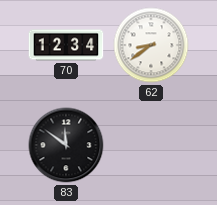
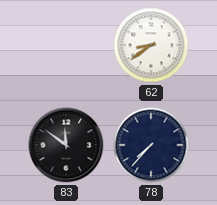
70: 12:34 -> none (66, 45)
78: none -> 7:37 (151, 145)
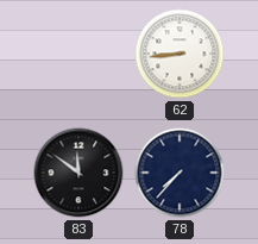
62: 8:39 -> 8:44 (180, 54)
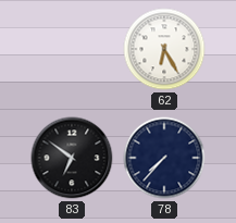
62: 8:44 -> 6:25 (164, 49)
83: 11:51 -> 6:51 (72, 158)
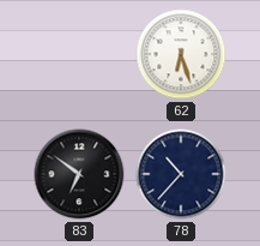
62: 6:25 -> 6:27 (181, 54)
78: 7:37 -> 10:37 (181, 174)
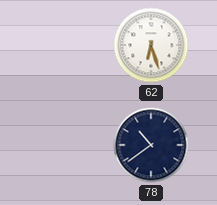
83: 6:51 -> none (79, 174)
78: 10:37 -> 10:39 (151, 145)
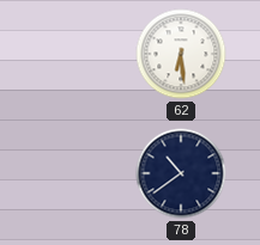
62: 6:27 -> 6:29 (181, 54)
